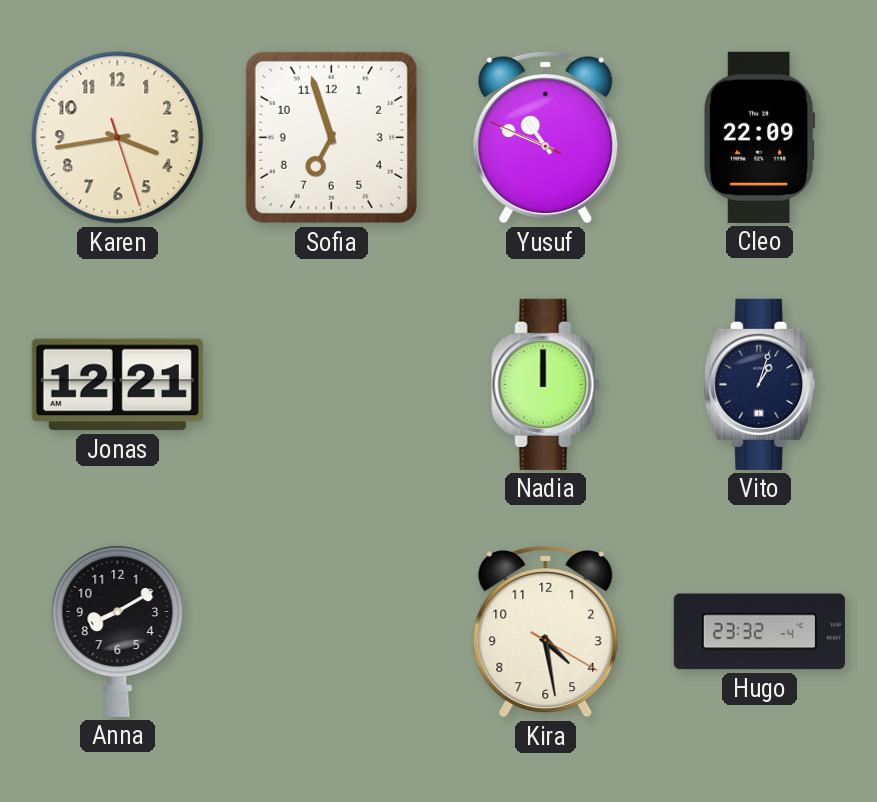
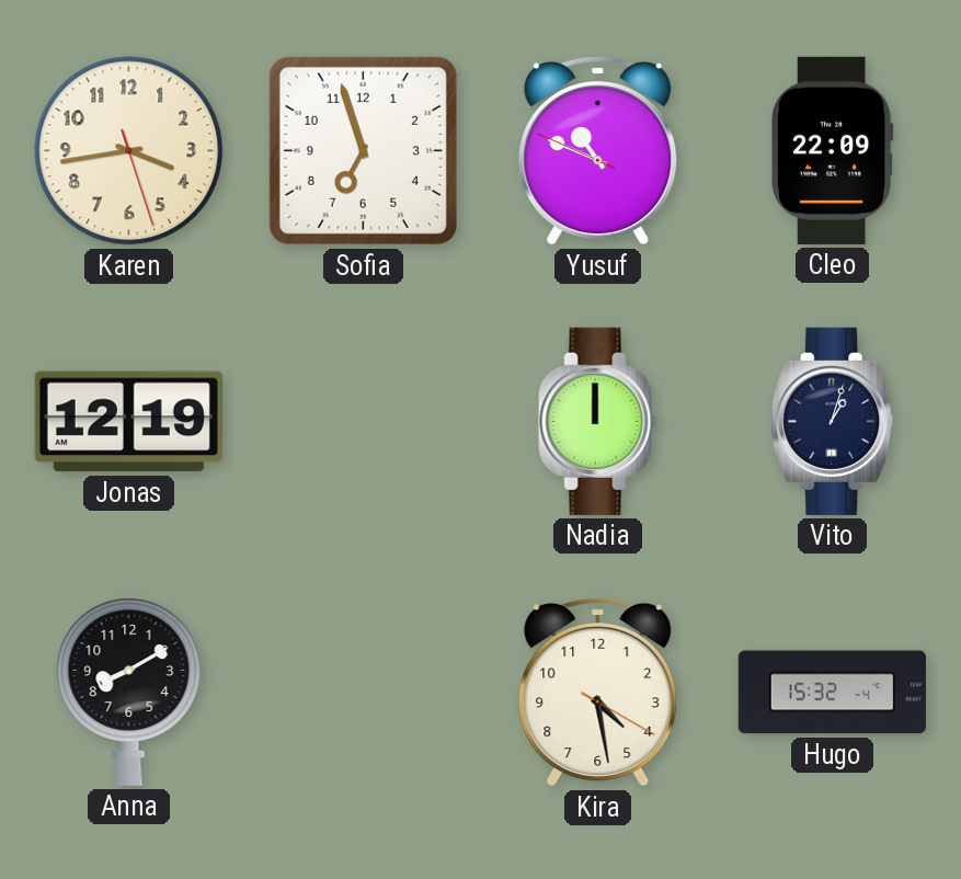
Jonas: 12:21 -> 12:19 (128, 422)
Hugo: 23:32 -> 15:32 (832, 693)
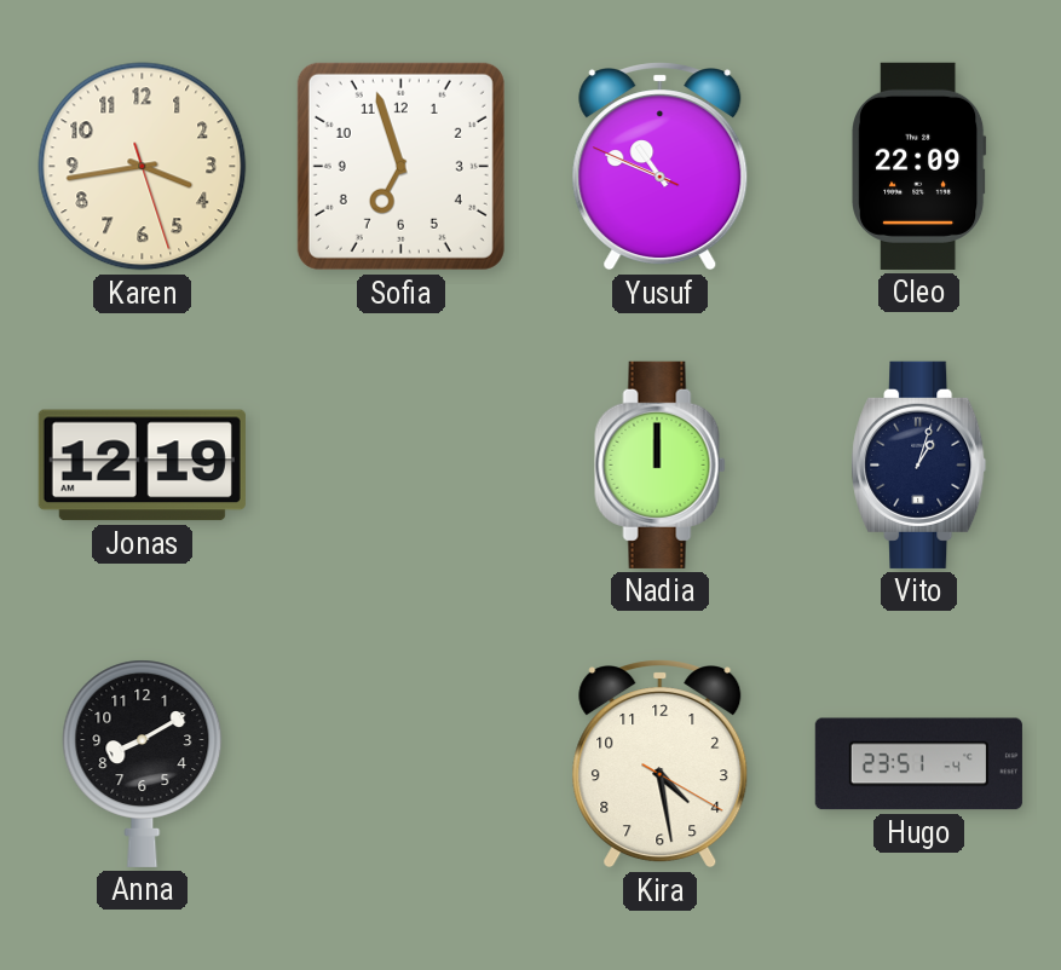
Hugo: 15:32 -> 23:51 (918, 764)
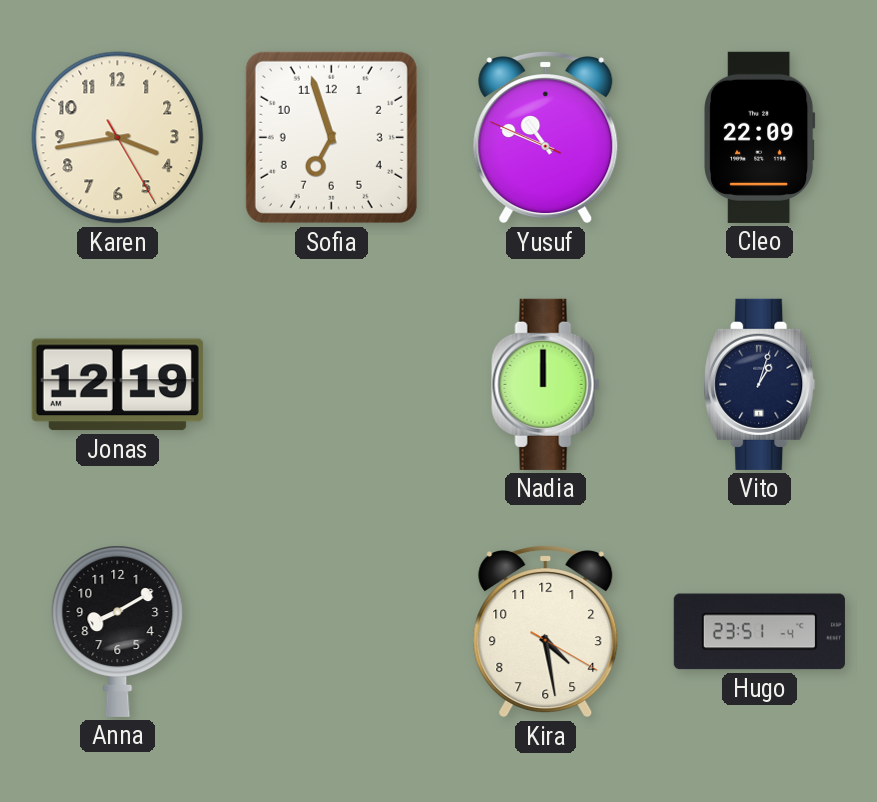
Karen: 3:43:27 -> 3:43:25 (118, 138)
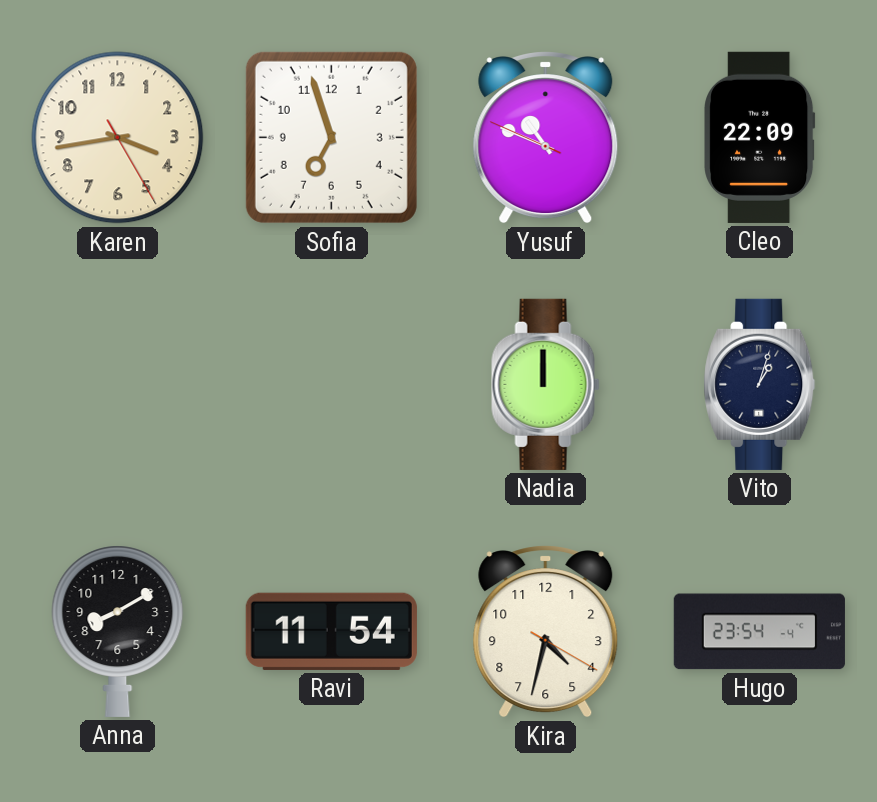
Jonas: 12:19 -> none (117, 385)
Ravi: none -> 11:54 (331, 631)
Kira: 4:28 -> 4:32 (546, 632)
Hugo: 23:51 -> 23:54 (759, 632)
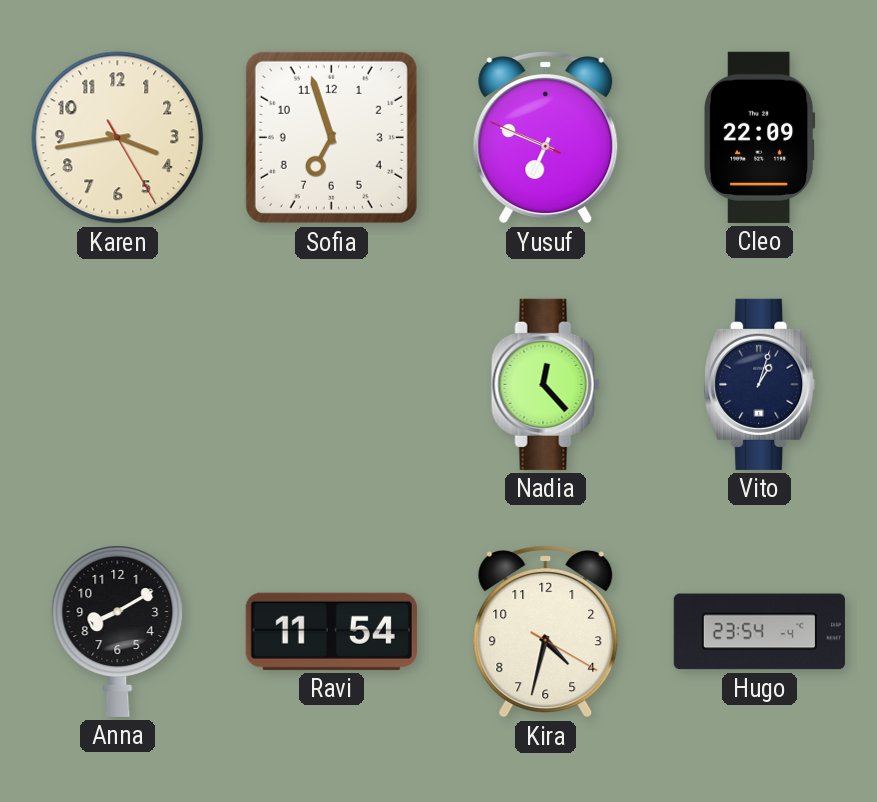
Yusuf: 10:48 -> 6:48 (546, 138)
Nadia: 12:00 -> 12:23 (546, 384)
